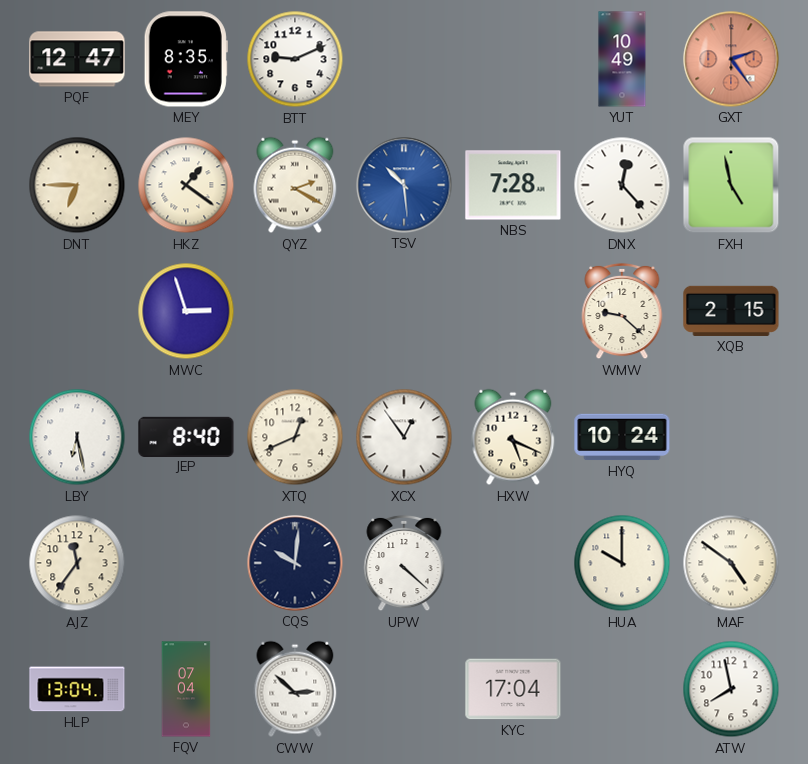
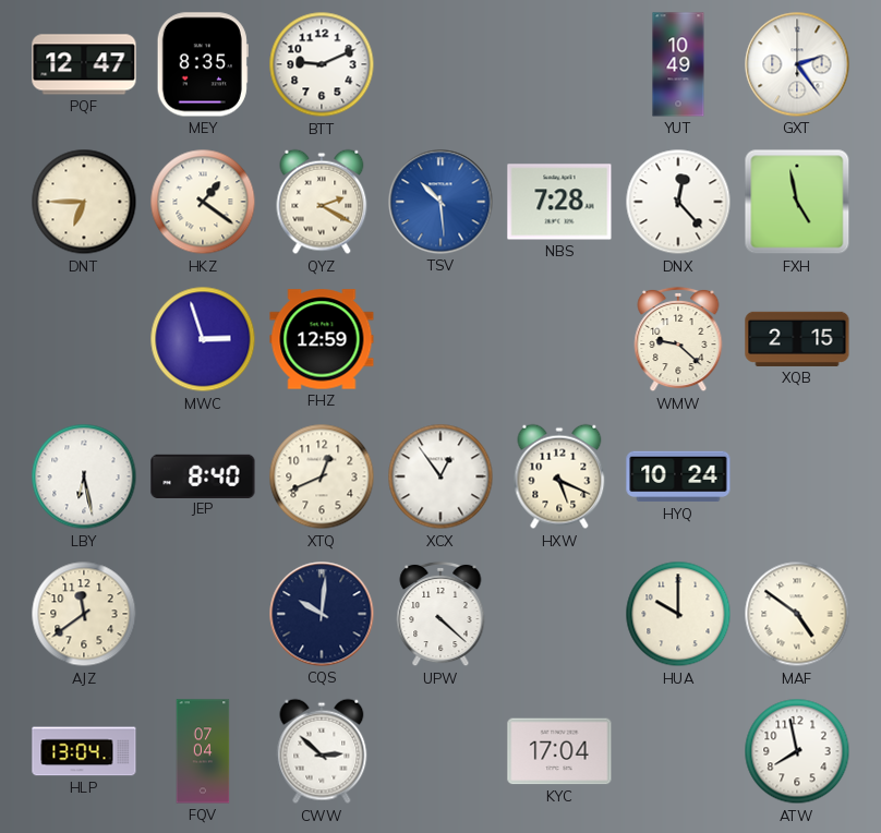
GXT dial: salmon -> white (797, 64)
FHZ: none -> 12:59 (322, 339)
AJZ: 11:36 -> 11:39 (84, 614)
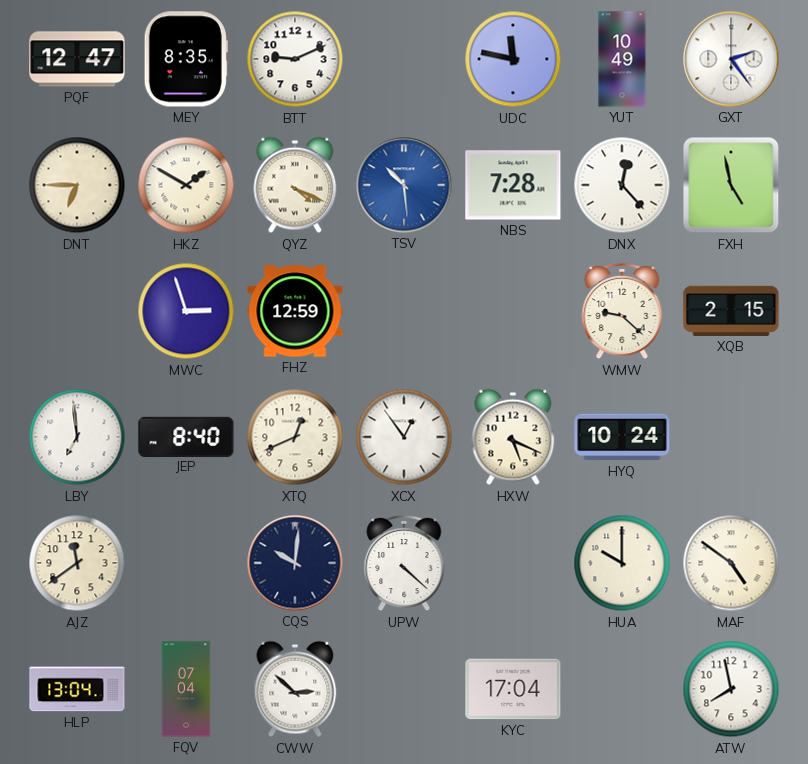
UDC: none -> 11:47 (513, 59)
HKZ: 1:21 -> 1:50 (186, 185)
QYZ: 2:20 -> 4:19 (295, 185)
LBY: 6:28 -> 6:59 (77, 437)
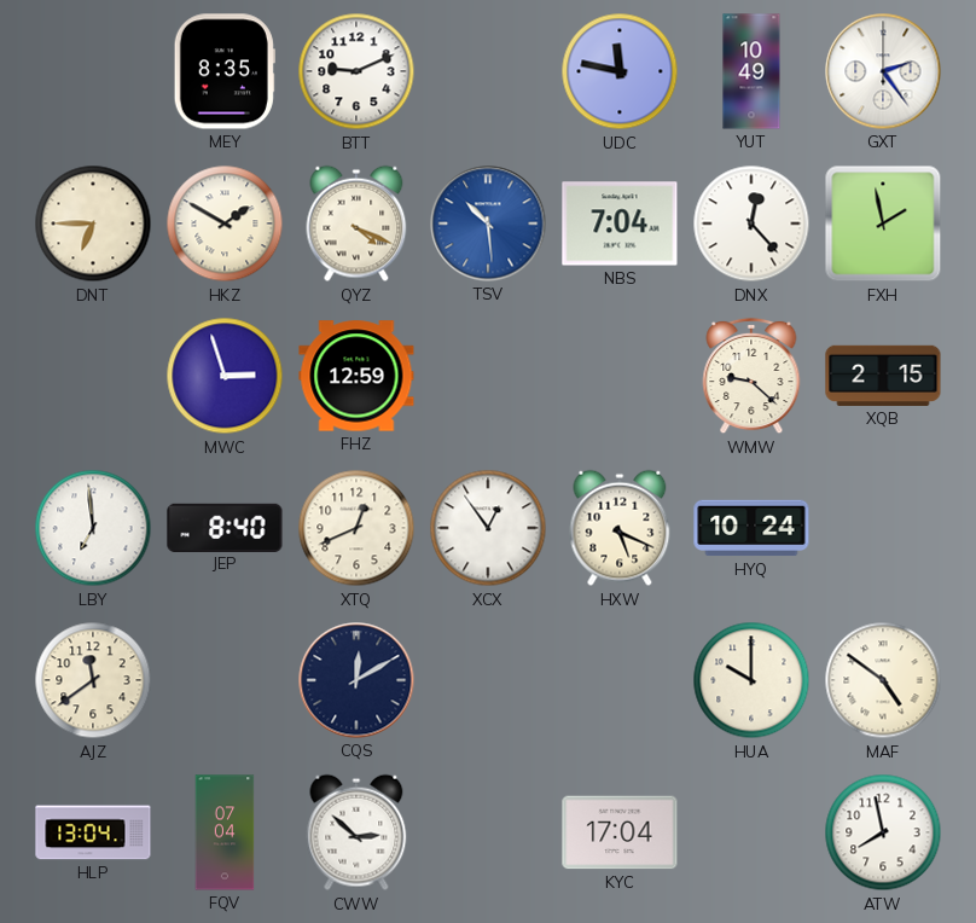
PQF: 12:47 -> none (77, 59)
NBS: 7:28 -> 7:04 (620, 224)
FXH: 4:58 -> 1:58 (883, 224)
CQS: 10:01 -> 12:10 (356, 680)
UPW: 4:22 -> none (404, 563)
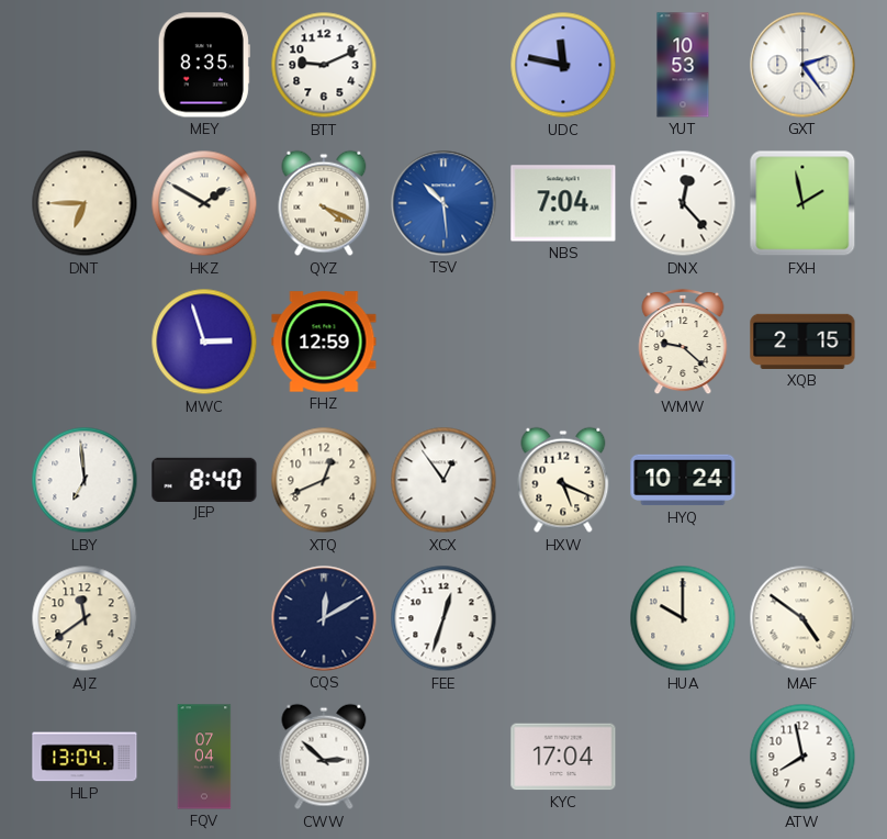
YUT: 10:49 -> 10:53 (683, 65)
FEE: none -> 12:33 (443, 618)
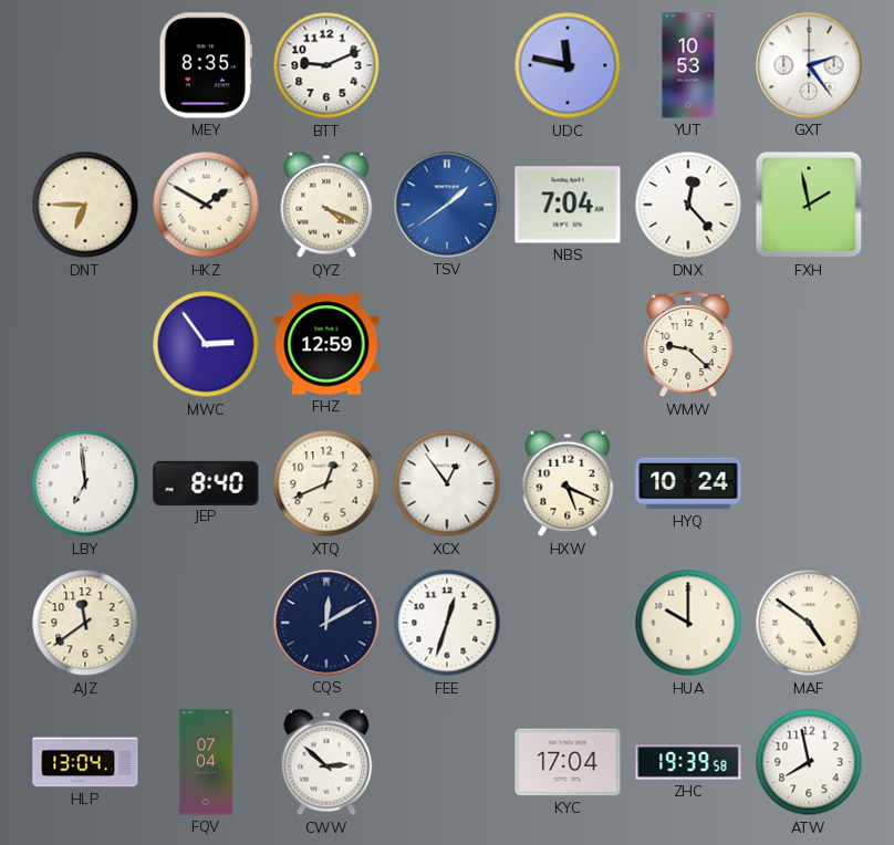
TSV: 10:29 -> 1:39 (447, 205)
MWC: 2:57 -> 2:54 (206, 344)
XQB: 2:15 -> none (802, 342)
ZHC: none -> 19:39 (688, 762)
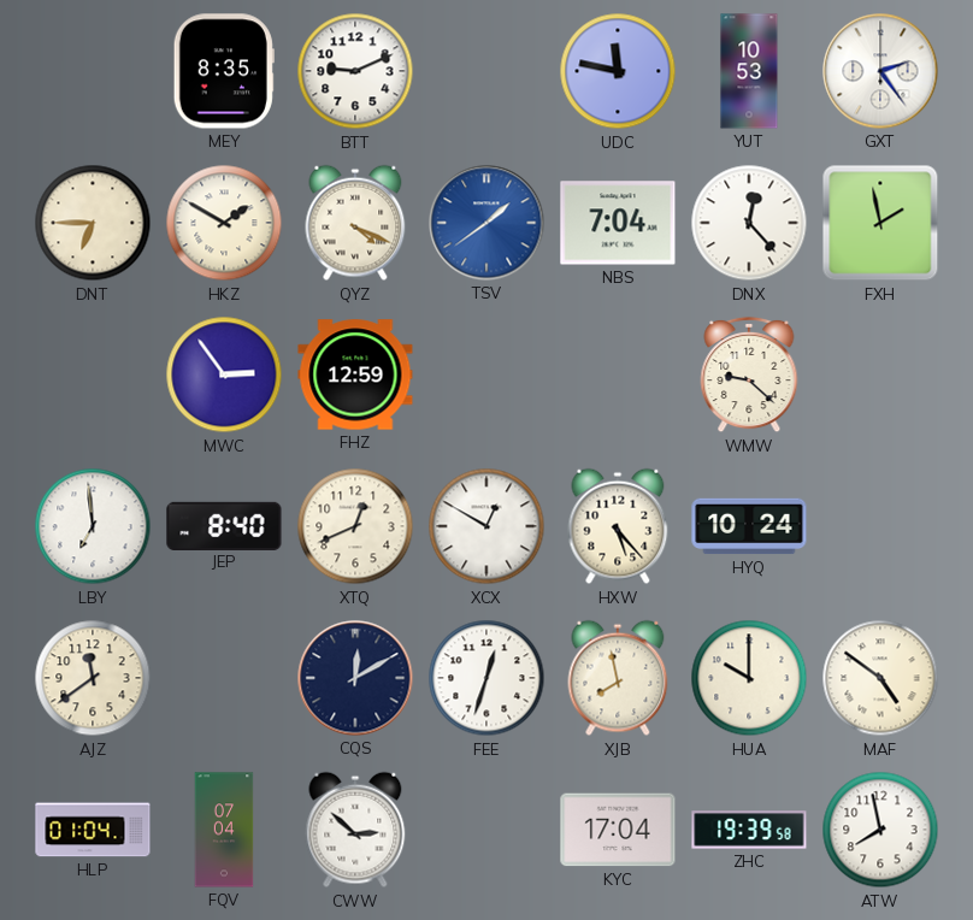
XCX: 12:54 -> 12:50 (486, 526)
HXW: 5:19 -> 5:23 (618, 526)
XJB: none -> 7:58 (618, 678)
HLP: 13:04 -> 01:04 (93, 830)
